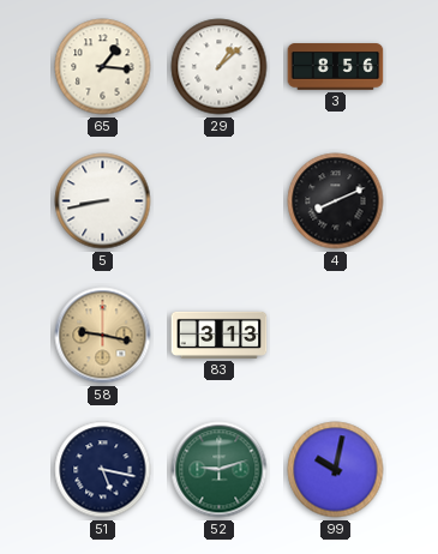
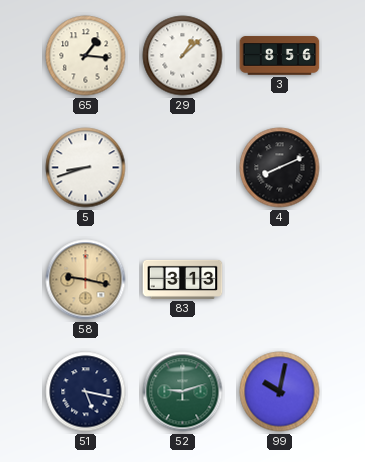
5: 8:43 -> 8:42 (86, 168)
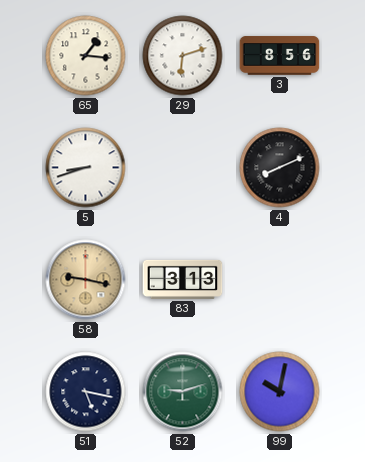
29: 1:08 -> 6:12 (183, 56)
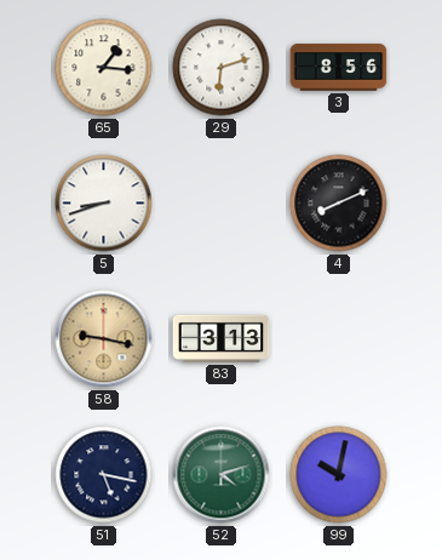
52: 9:12 -> 4:12 (222, 475)
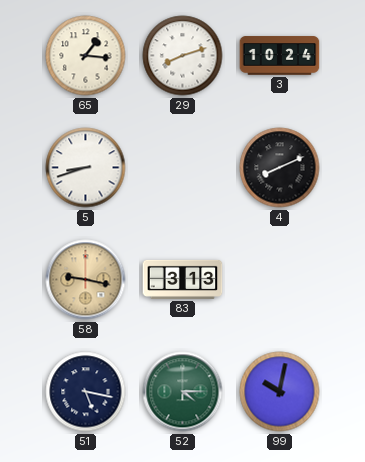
29: 6:12 -> 8:12 (183, 56)
3: 8:56 -> 10:24 (280, 56)
52: 4:12 -> 4:15 (183, 392)
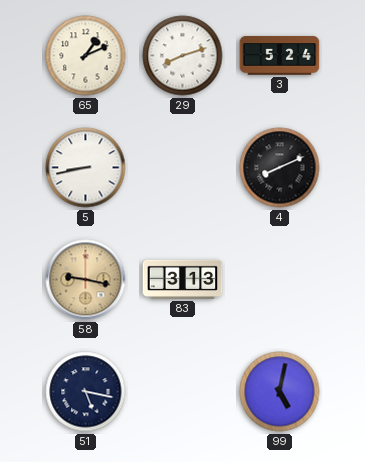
65: 1:16 -> 1:11 (86, 56)
3: 10:24 -> 5:24 (280, 56)
5: 8:42 -> 8:43 (86, 168)
52: 4:15 -> none (183, 392)
99: 10:02 -> 5:02 (280, 392)
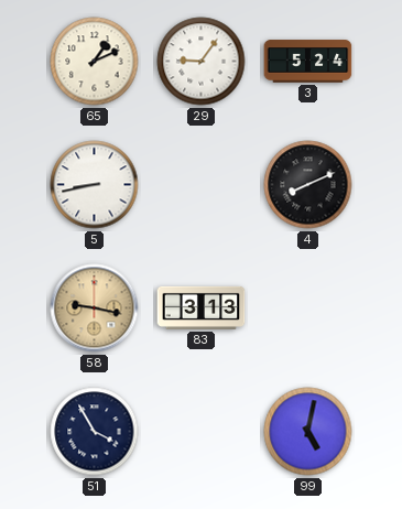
29: 8:12 -> 9:06 (202, 62)
51: 5:17 -> 3:55 (95, 432)
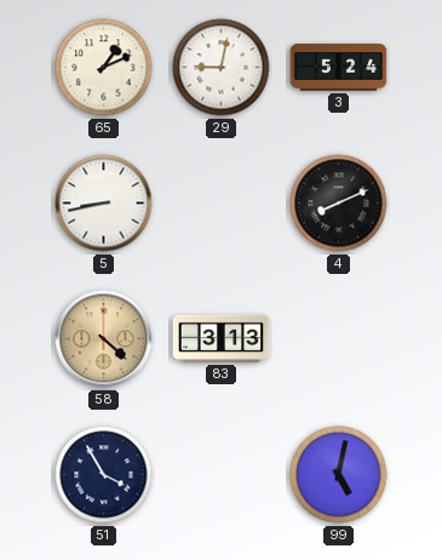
29: 9:06 -> 9:02 (222, 68)
58: 9:17 -> 4:22 (104, 339)
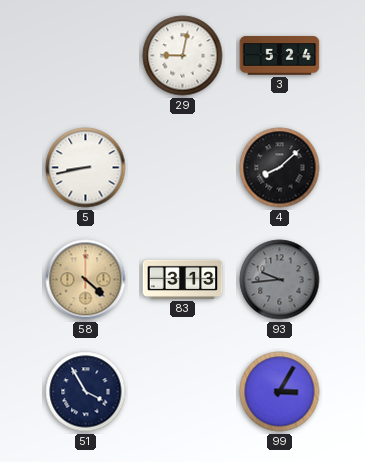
65: 1:11 -> none (104, 68)
4: 8:11 -> 8:08 (280, 168)
93: none -> 9:44 (280, 280)
99: 5:02 -> 3:05 (280, 392)
